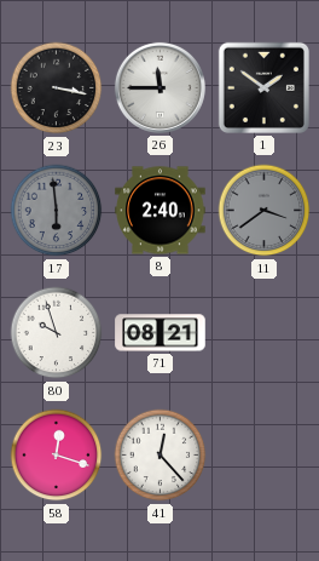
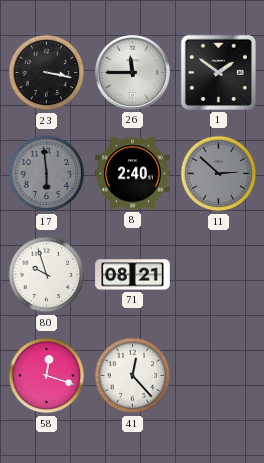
11: 3:39 -> 2:52 (219, 174)
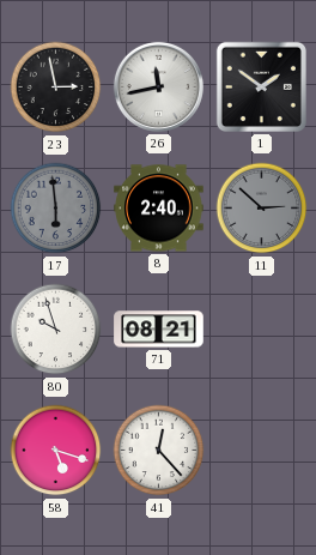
23: 3:17 -> 2:58 (56, 88)
26: 11:45 -> 11:43 (158, 86)
58: 12:18 -> 5:18 (56, 451)
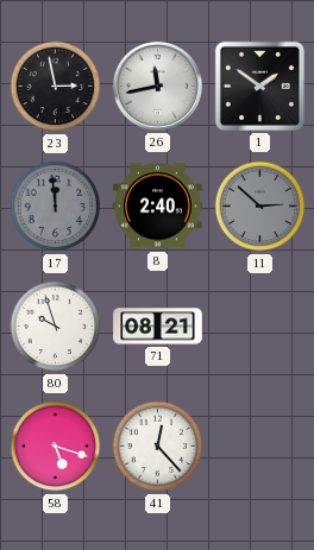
17: 5:59 -> 11:59 (56, 207)
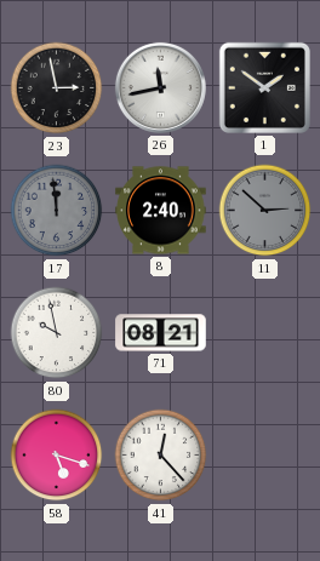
80: 9:57 -> 9:58 (57, 333)
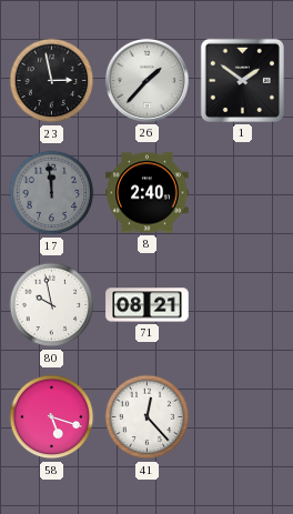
26: 11:43 -> 1:37 (146, 80)
11: 2:52 -> none (265, 211)
